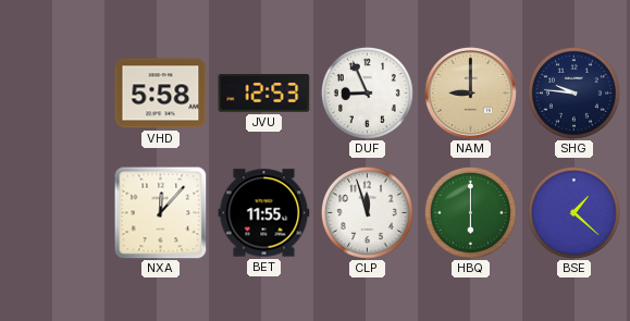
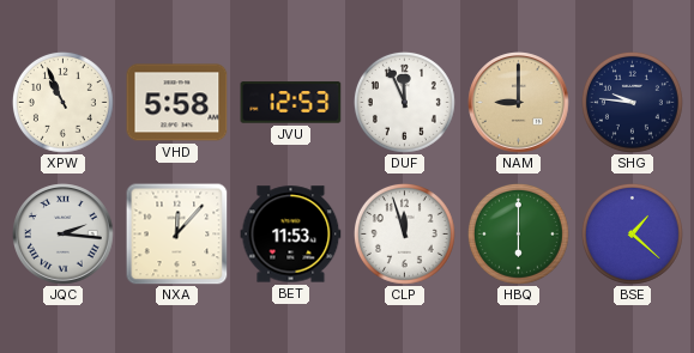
XPW: none -> 10:56 (62, 102)
DUF: 8:56 -> 11:56 (404, 102)
JQC: none -> 2:16 (64, 235)
BET: 11:55 -> 11:53 (291, 235)
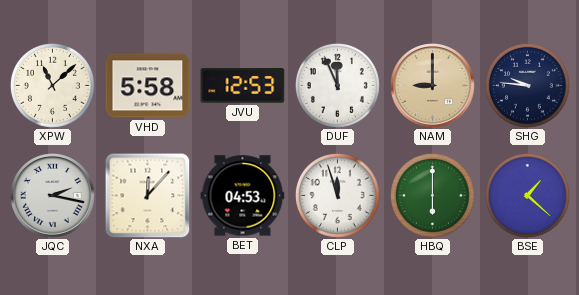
XPW: 10:56 -> 11:08 (52, 85)
JQC: 2:16 -> 2:17 (53, 196)
BET: 11:53 -> 04:53 (243, 196)
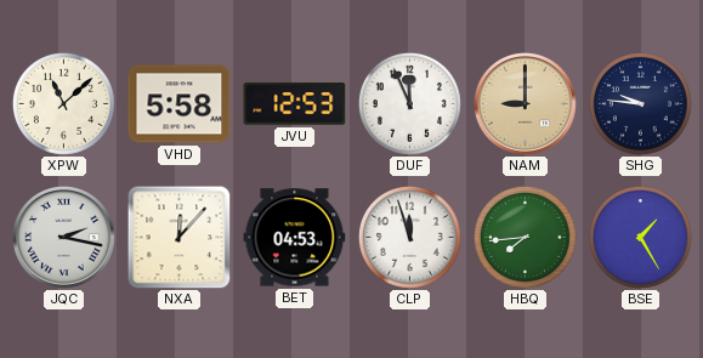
HBQ: 6:00 -> 7:44 (525, 237)
BSE: 1:22 -> 1:25 (640, 237)
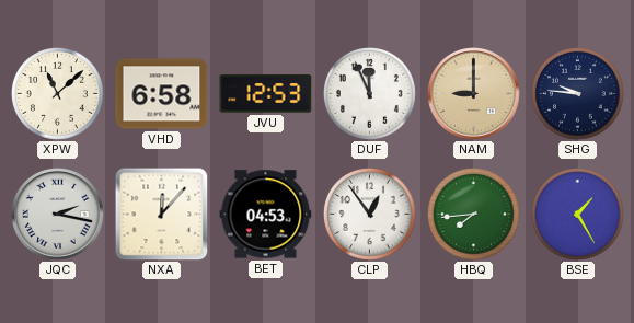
VHD: 5:58 -> 6:58 (162, 94)
CLP: 11:57 -> 12:54 (369, 214)
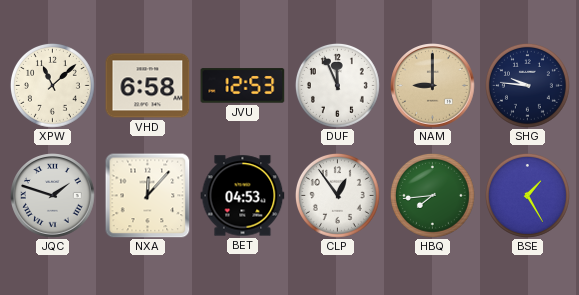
JQC: 2:17 -> 1:48 (53, 196)
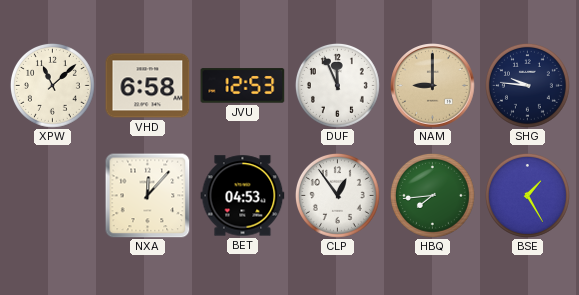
JQC: 1:48 -> none (53, 196)
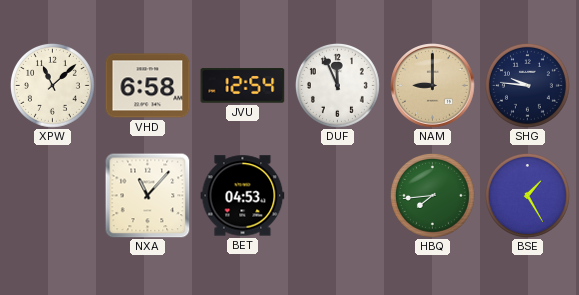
JVU: 12:53 -> 12:54 (243, 86)
NXA: 12:07 -> 11:07 (148, 196)
CLP: 12:54 -> none (337, 195)
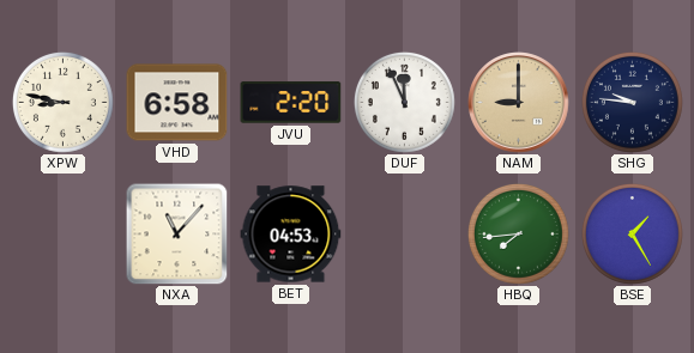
XPW: 11:08 -> 8:47 (62, 102)
JVU: 12:54 -> 2:20 (291, 103)
